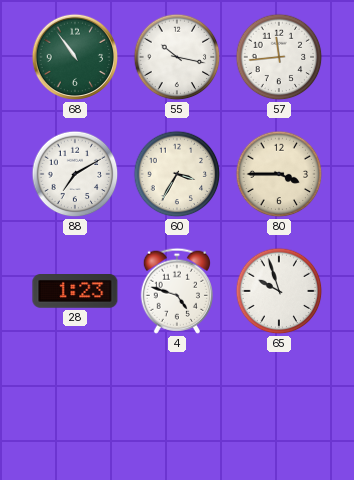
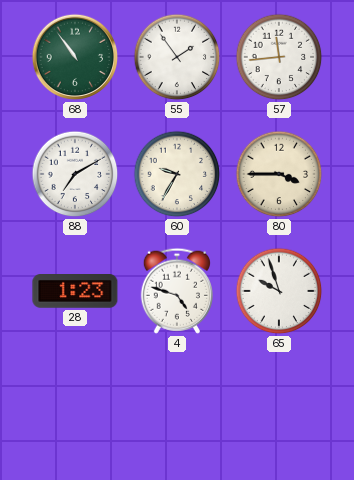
55: 10:17 -> 1:54 (177, 57)
60: 3:35 -> 9:35 (177, 174)
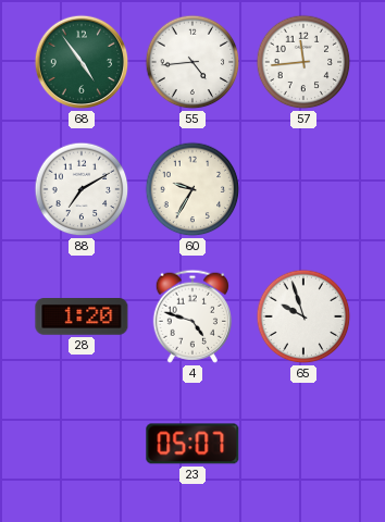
68: 10:54 -> 4:54 (82, 62)
55: 1:54 -> 4:44 (192, 62)
80: 3:45 -> none (279, 174)
28: 1:23 -> 1:20 (82, 316)
23: none -> 05:07 (192, 444)
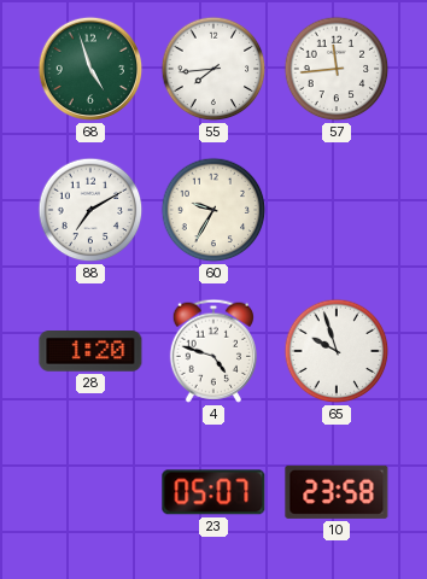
68: 4:54 -> 4:57 (90, 69)
55: 4:44 -> 7:44 (213, 69)
10: none -> 23:58 (337, 492)
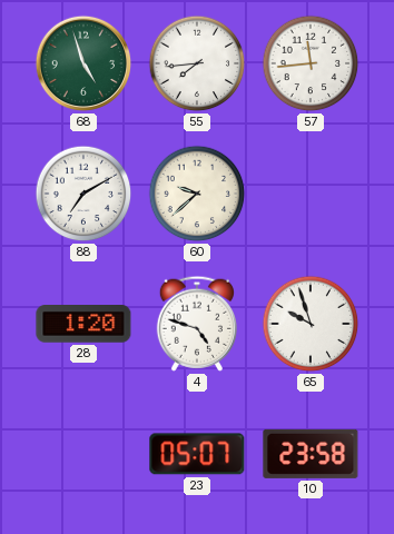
60: 9:35 -> 9:38 (197, 194)
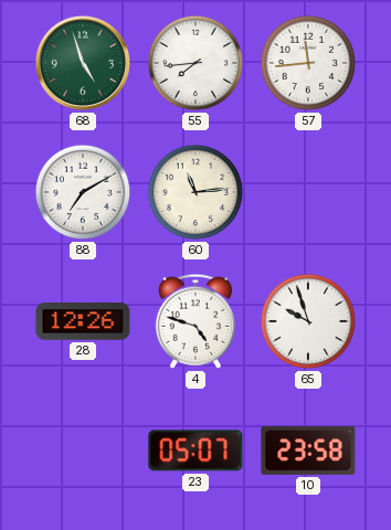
60: 9:38 -> 11:14 (196, 192)
28: 1:20 -> 12:26 (83, 321)
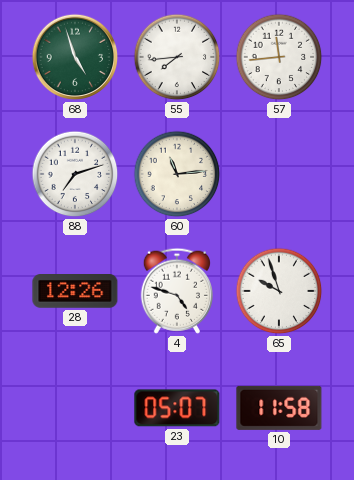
88: 7:10 -> 7:12 (75, 174)
10: 23:58 -> 11:58 (279, 408)
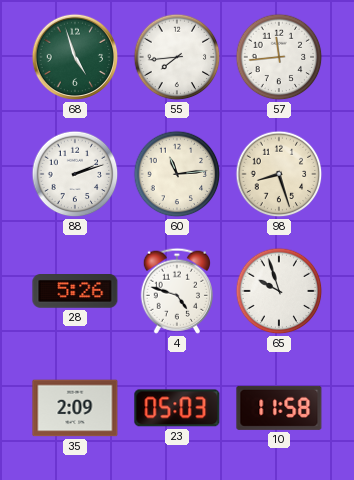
88: 7:12 -> 2:12 (75, 174)
98: none -> 8:27 (279, 174)
28: 12:26 -> 5:26 (75, 291)
35: none -> 2:09 (75, 408)
23: 05:07 -> 05:03 (177, 408)
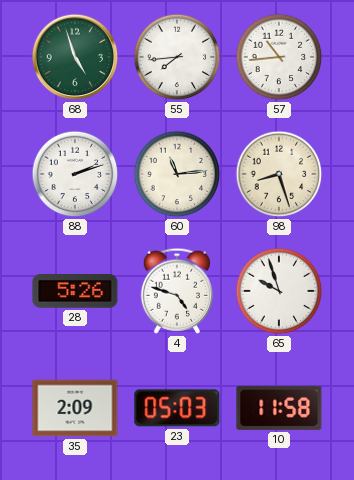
57: 11:44 -> 10:44 (279, 57)
